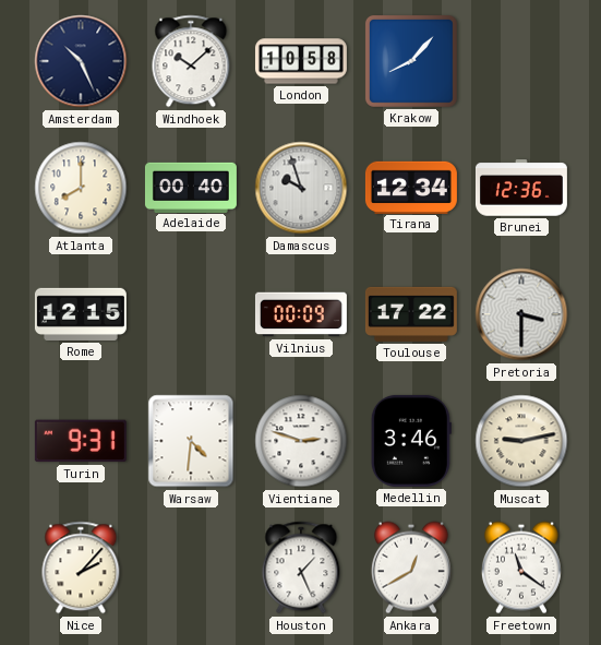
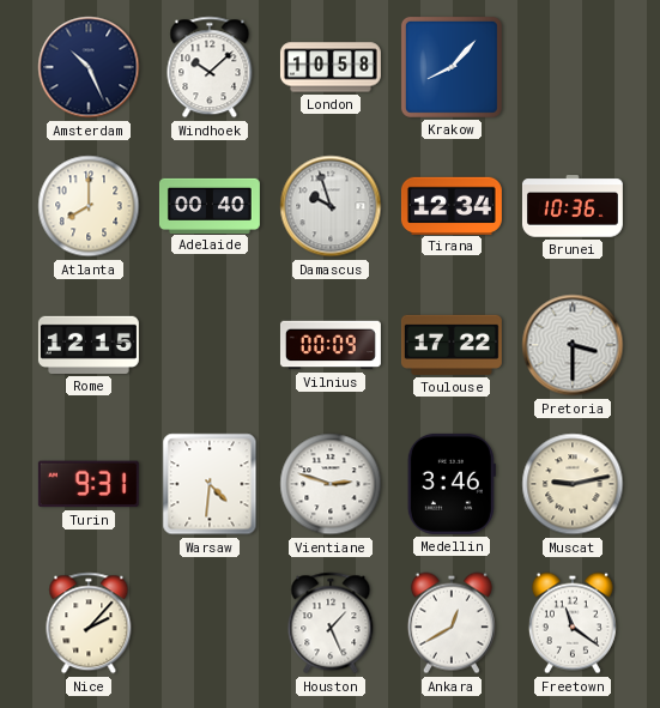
Brunei: 12:36 -> 10:36 (573, 206)
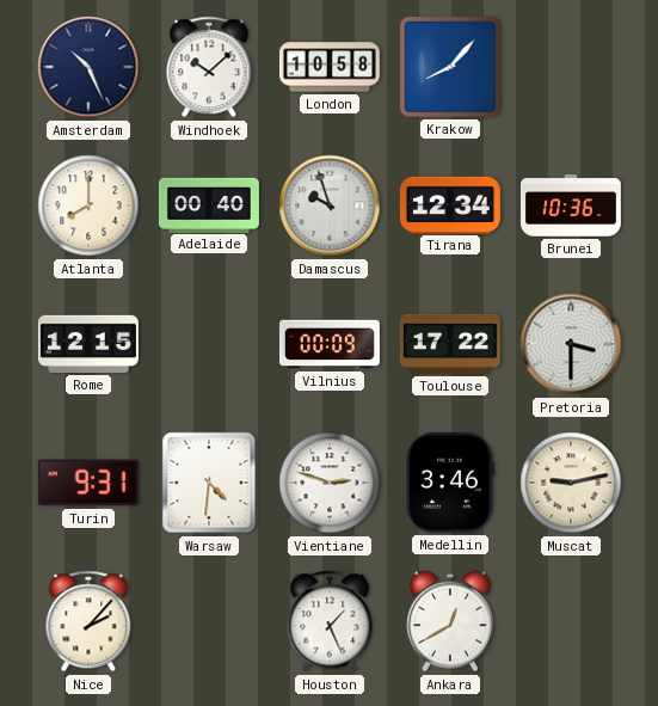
Freetown: 11:21 -> none (573, 623)
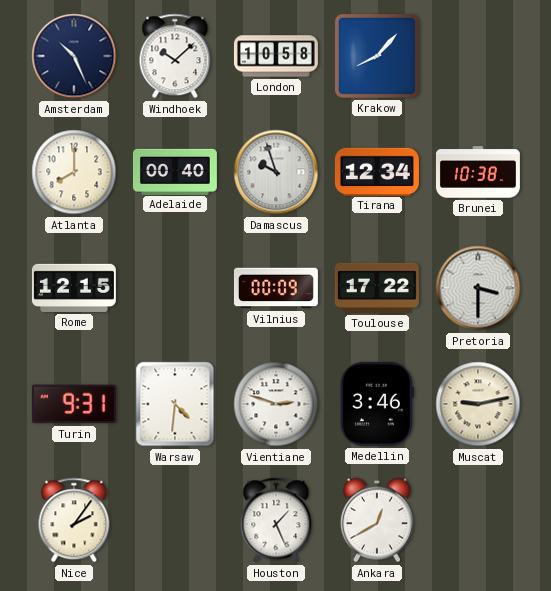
Brunei: 10:36 -> 10:38 (478, 172)
Nice: 2:07 -> 2:06 (74, 520)
